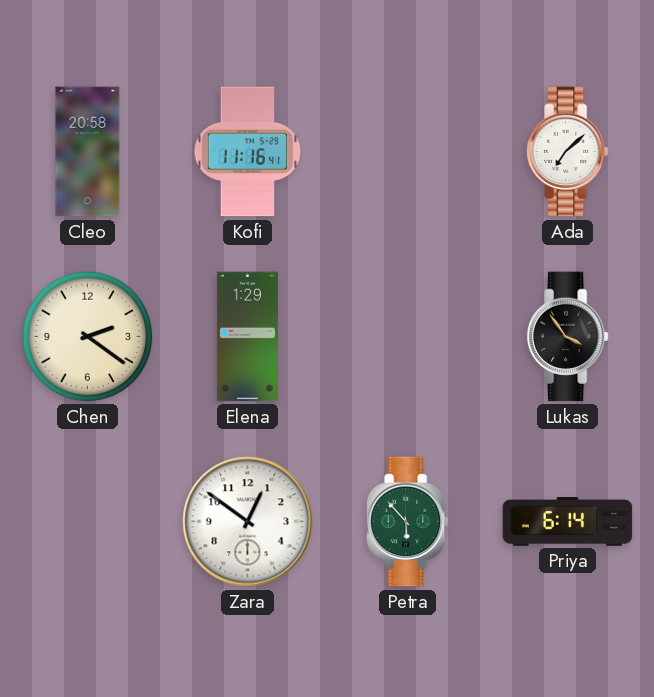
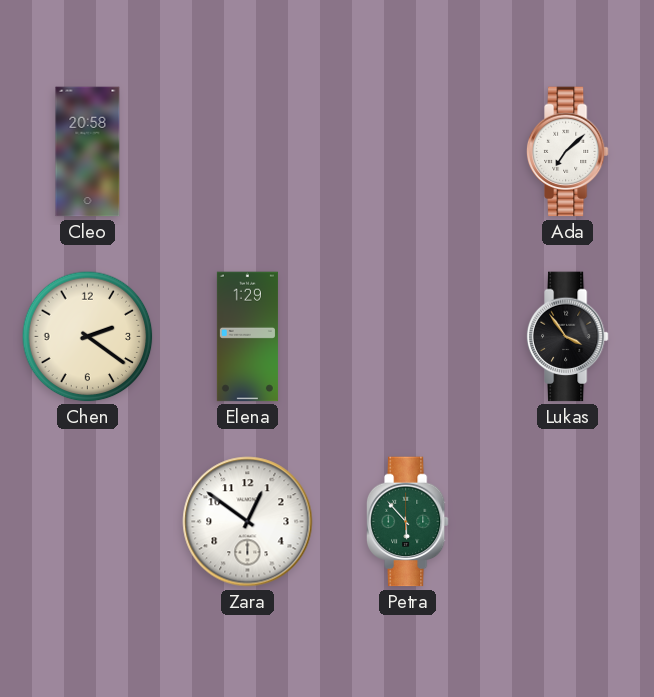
Kofi: 11:16 -> none (248, 152)
Priya: 6:14 -> none (568, 522)
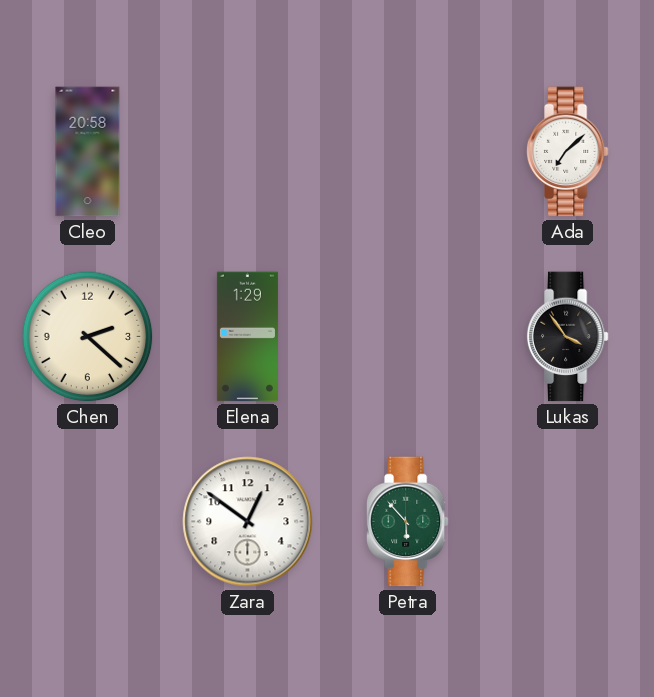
Chen: 2:21 -> 2:22 (88, 337)
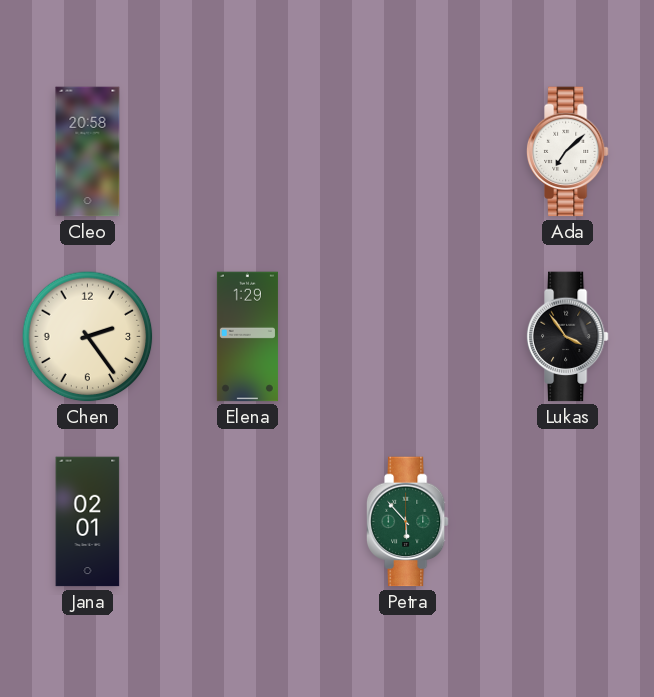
Chen: 2:22 -> 2:24 (88, 337)
Jana: none -> 02:01 (88, 522)
Zara: 12:51 -> none (248, 522)
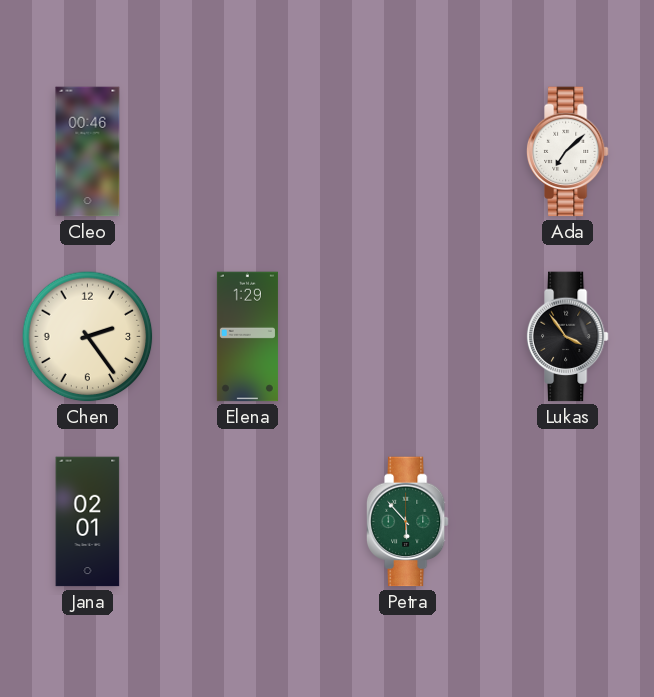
Cleo: 20:58 -> 00:46 (88, 152)
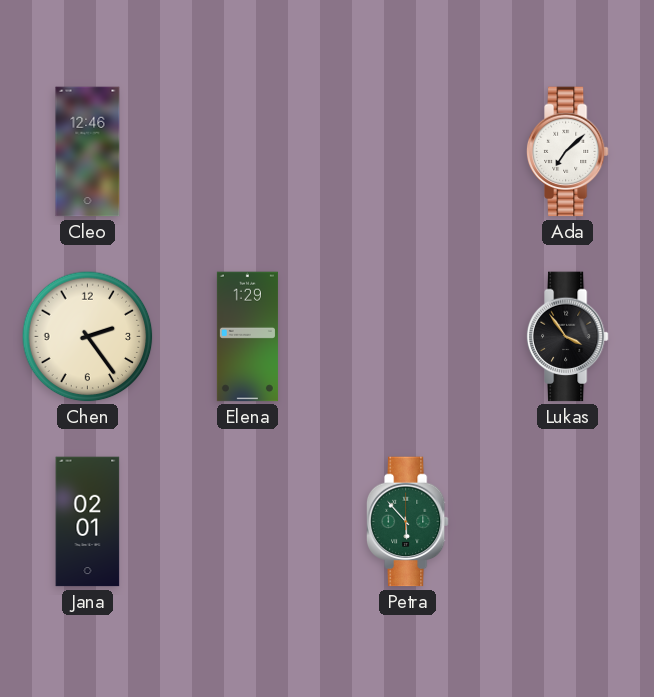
Cleo: 00:46 -> 12:46 (88, 152)
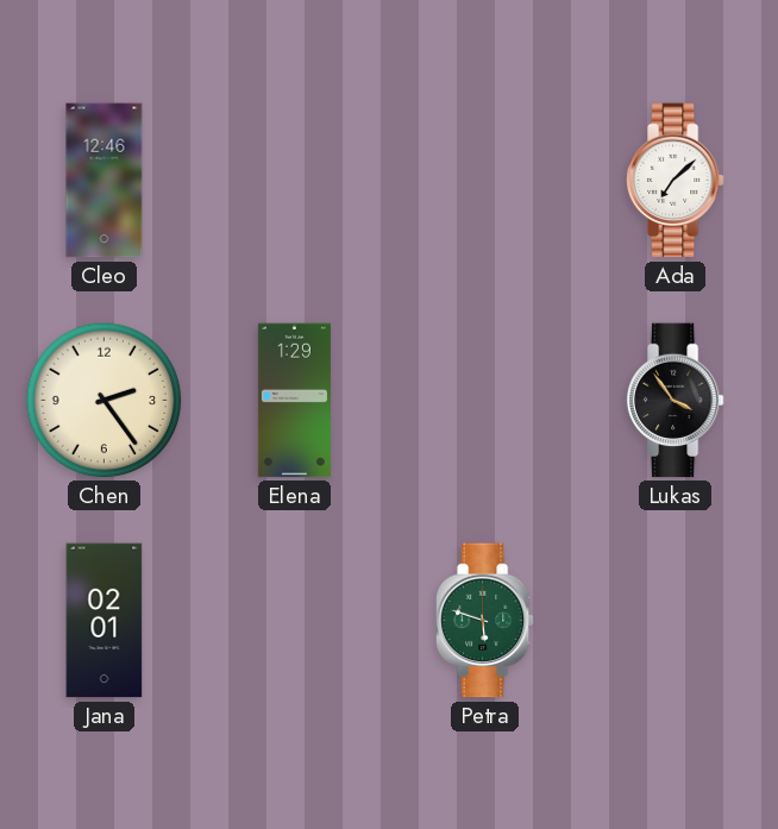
Petra: 5:53 -> 5:48 (484, 621)
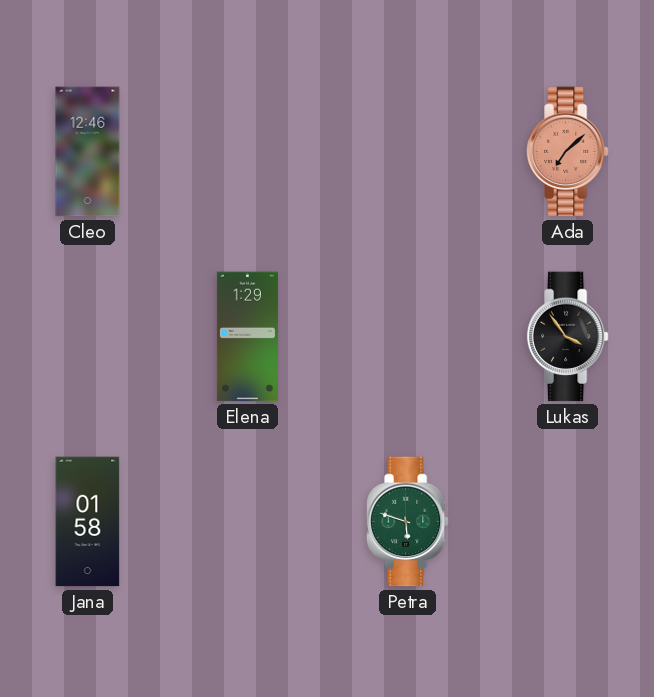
Ada dial: white -> salmon (567, 152)
Chen: 2:24 -> none (105, 401)
Jana: 02:01 -> 01:58 (88, 522)
